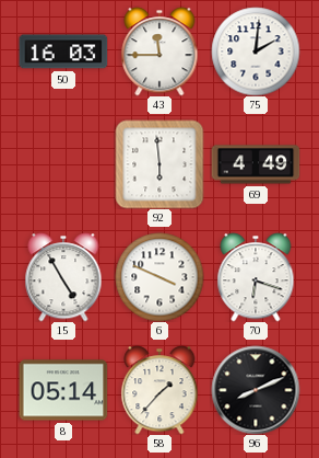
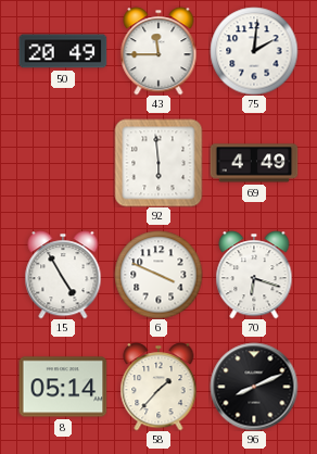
50: 16:03 -> 20:49 (63, 51)
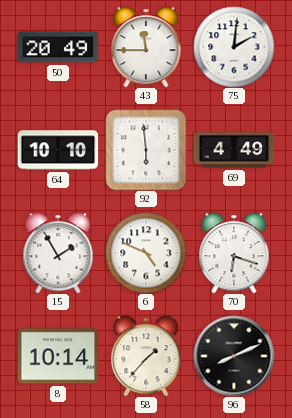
64: none -> 10:10 (58, 150)
15: 4:55 -> 1:55 (58, 253)
6: 3:49 -> 4:49 (146, 253)
8: 05:14 -> 10:14 (58, 356)
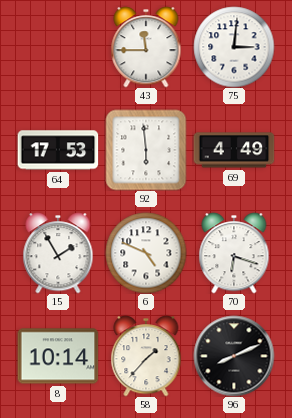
50: 20:49 -> none (58, 47)
75: 2:01 -> 3:01 (234, 47)
64: 10:10 -> 17:53 (58, 150)
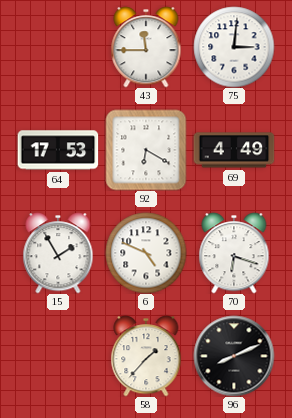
92: 5:59 -> 6:20 (146, 150)
8: 10:14 -> none (58, 356)
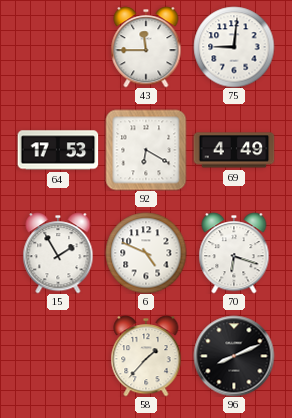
75: 3:01 -> 9:01 (234, 47)
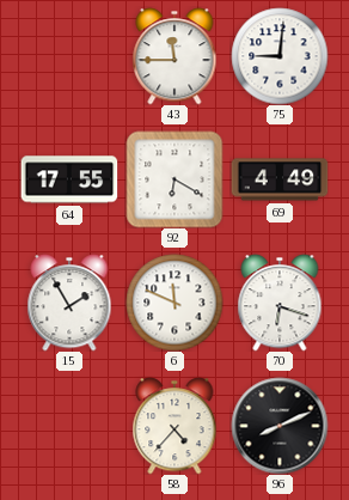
64: 17:53 -> 17:55 (69, 179)
6: 4:49 -> 11:49 (174, 303)
58: 1:37 -> 4:37 (174, 426)
